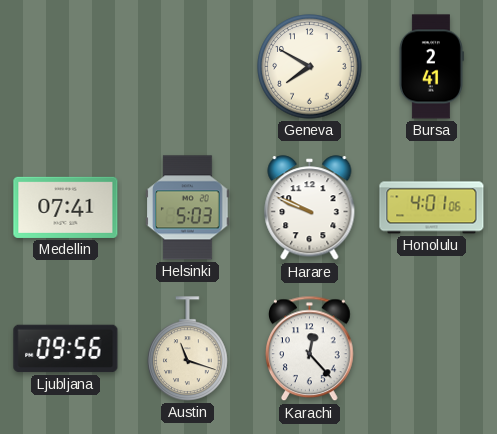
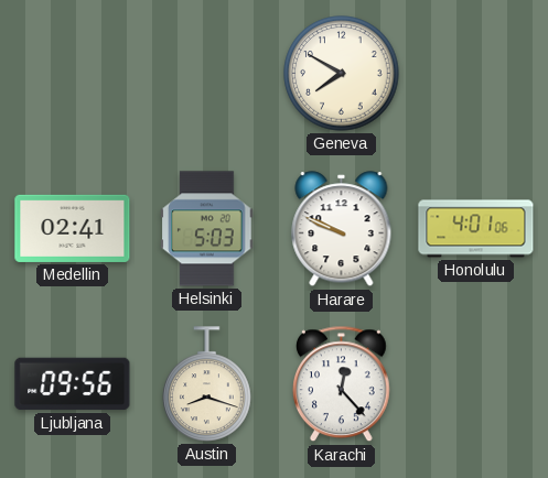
Bursa: 2:41 -> none (431, 67)
Medellin: 07:41 -> 02:41 (73, 228)
Austin: 11:18 -> 8:18 (207, 384)
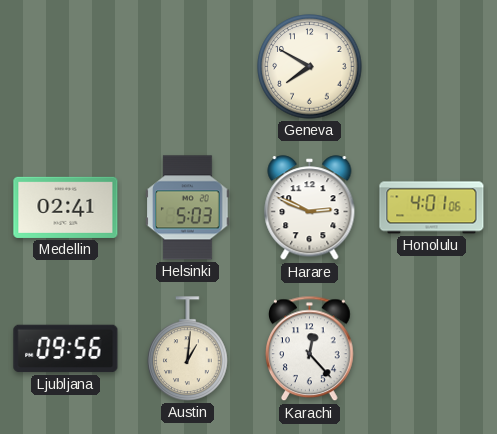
Harare: 9:49 -> 2:49 (310, 208)
Austin: 8:18 -> 1:01 (188, 349)
